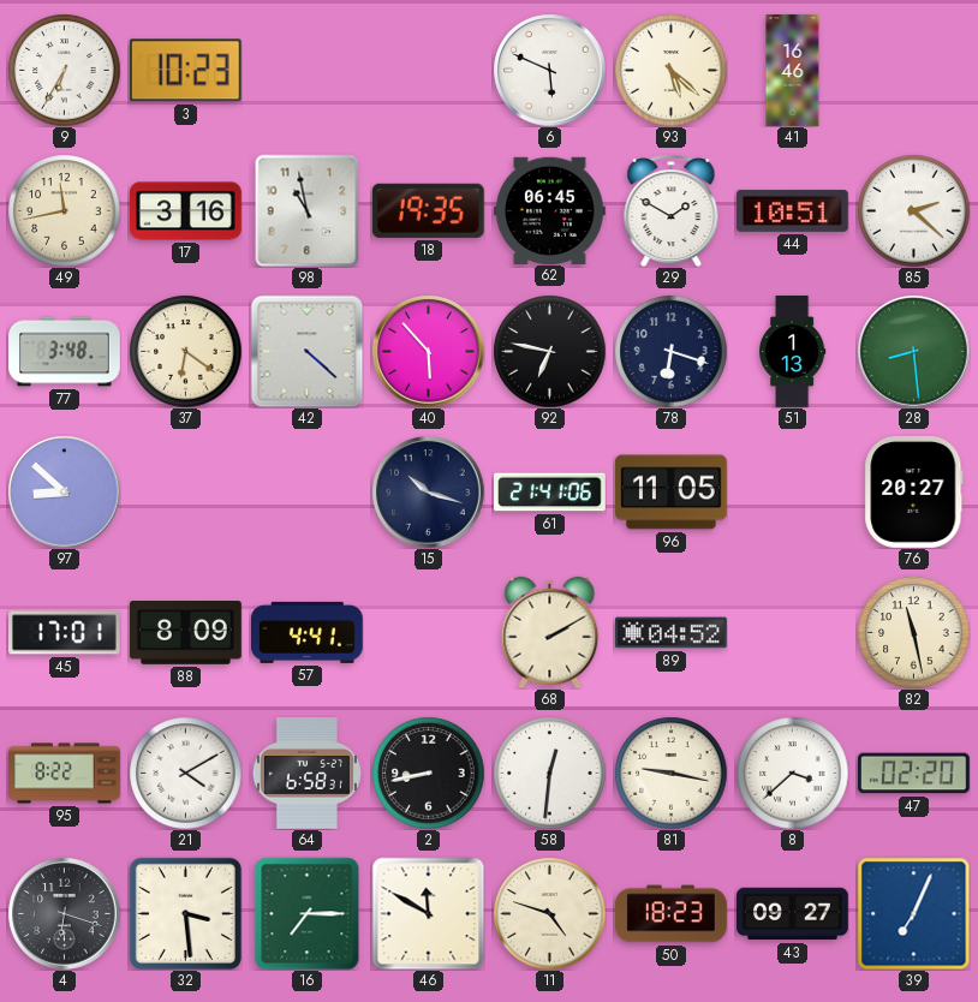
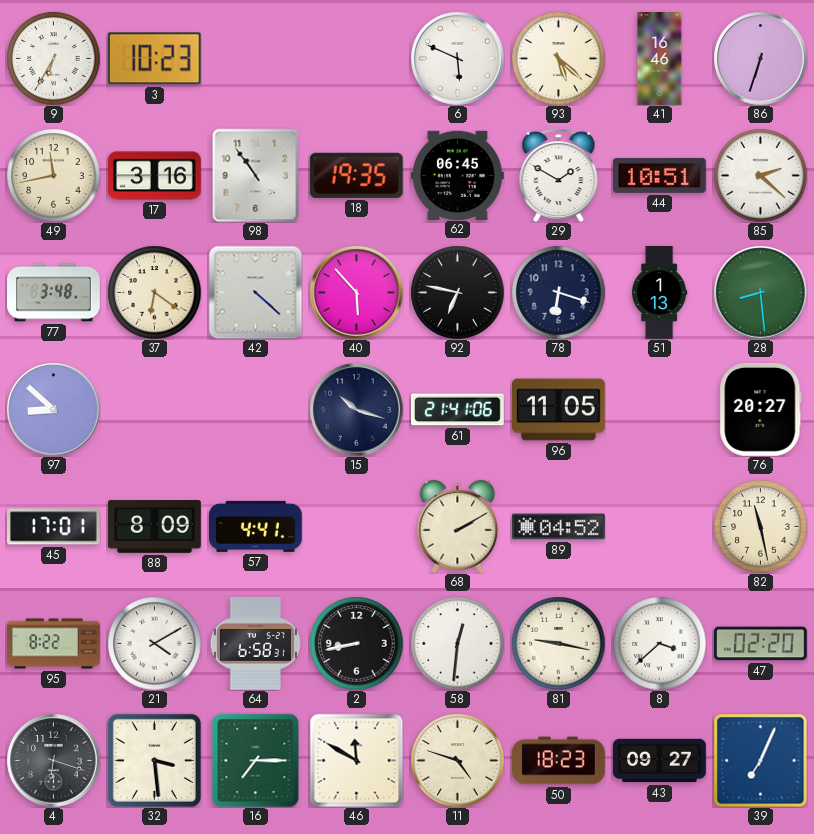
86: none -> 6:33 (760, 58)
98: 10:58 -> 10:54 (256, 175)
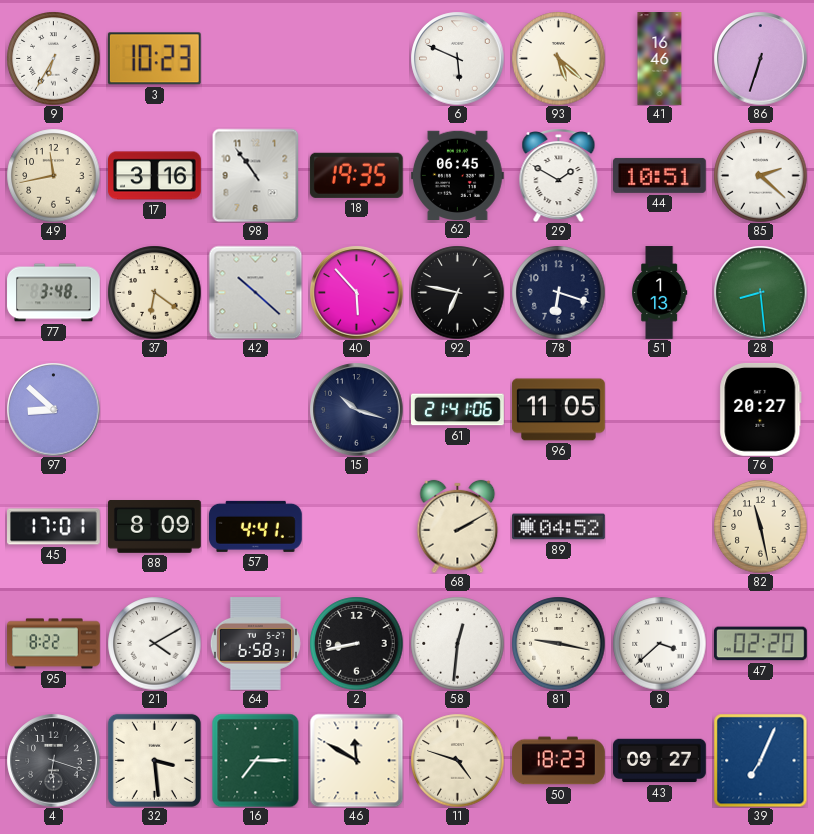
42: 4:22 -> 10:22 (255, 292)
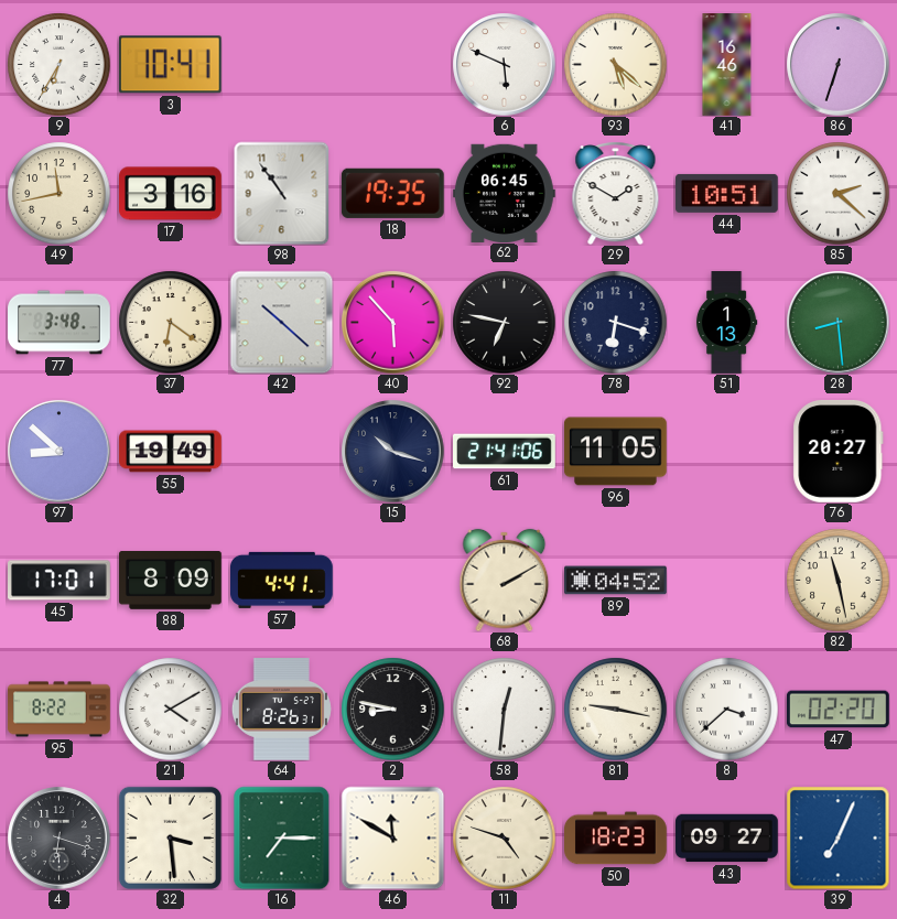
3: 10:23 -> 10:41 (170, 65)
55: none -> 19:49 (171, 452)
64: 6:58 -> 8:26 (281, 710)
2: 8:43 -> 8:47 (392, 709)
